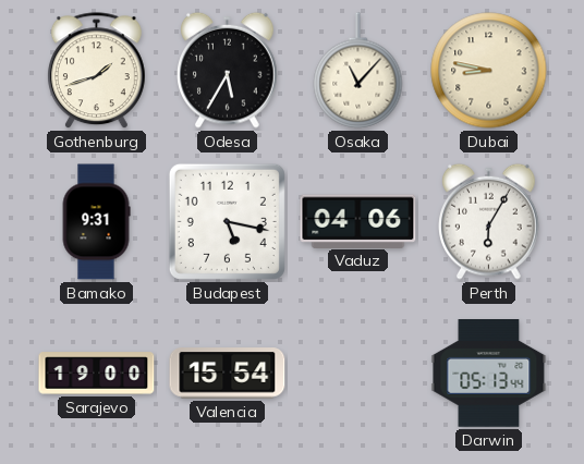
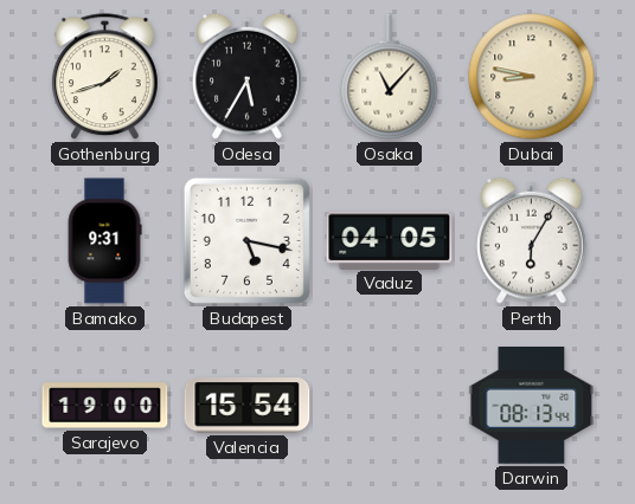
Vaduz: 04:06 -> 04:05 (390, 240)
Darwin: 05:13 -> 08:13 (532, 406)
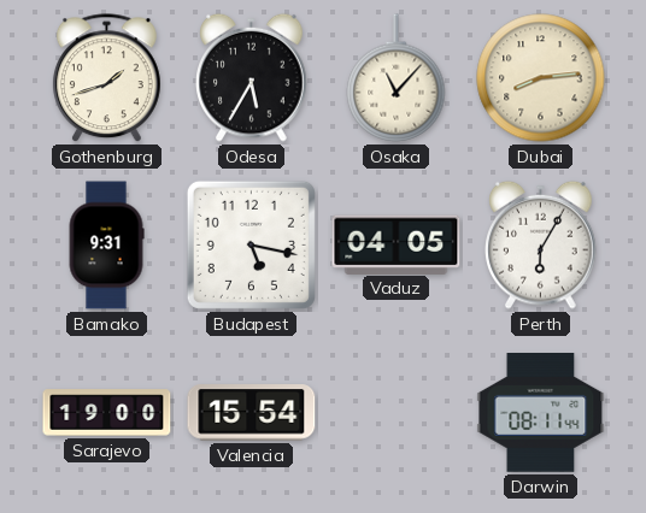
Dubai: 8:47 -> 8:14 (541, 78)
Darwin: 08:13 -> 08:11 (541, 413)
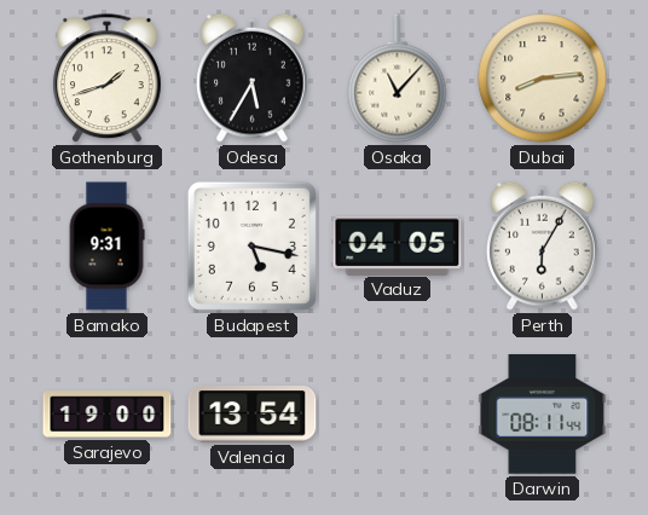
Valencia: 15:54 -> 13:54 (253, 415)
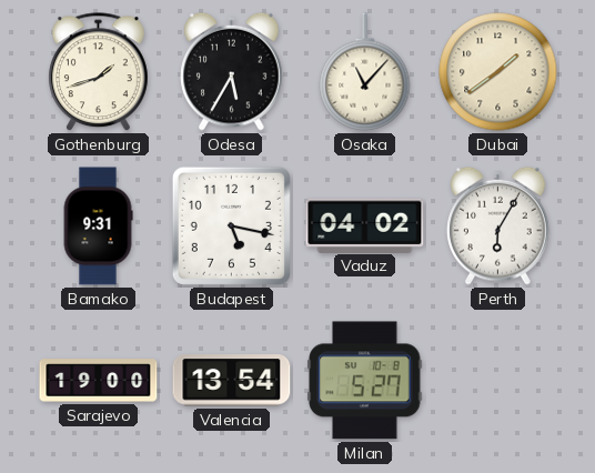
Dubai: 8:14 -> 1:39 (498, 72)
Vaduz: 04:05 -> 04:02 (365, 225)
Milan: none -> 5:27 (365, 381)
Darwin: 08:11 -> none (543, 415)
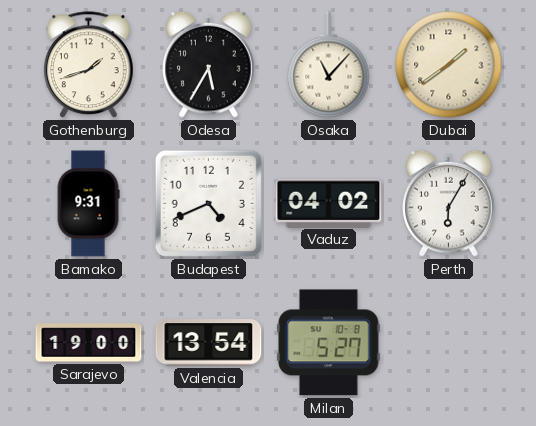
Budapest: 5:17 -> 4:41 (208, 203)
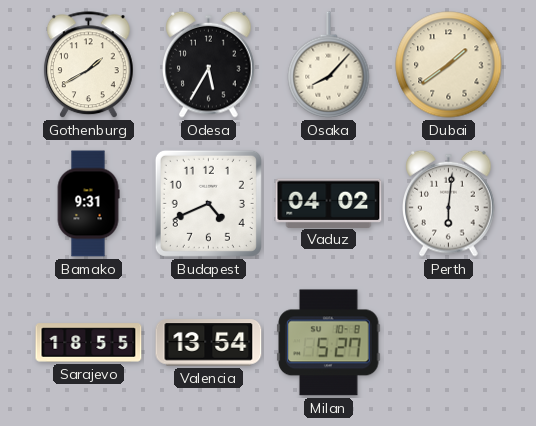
Gothenburg: 1:42 -> 1:40 (88, 65)
Osaka: 11:07 -> 8:07 (329, 65)
Perth: 6:05 -> 6:01 (449, 203)
Sarajevo: 19:00 -> 18:55 (89, 343)
